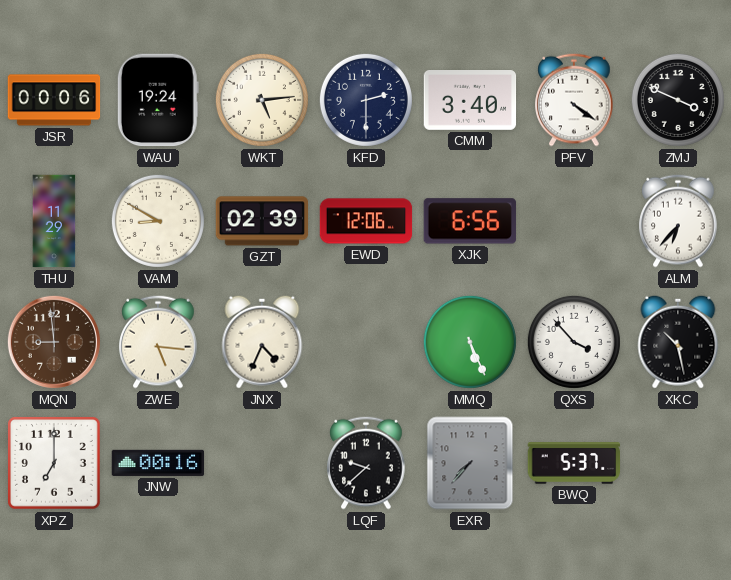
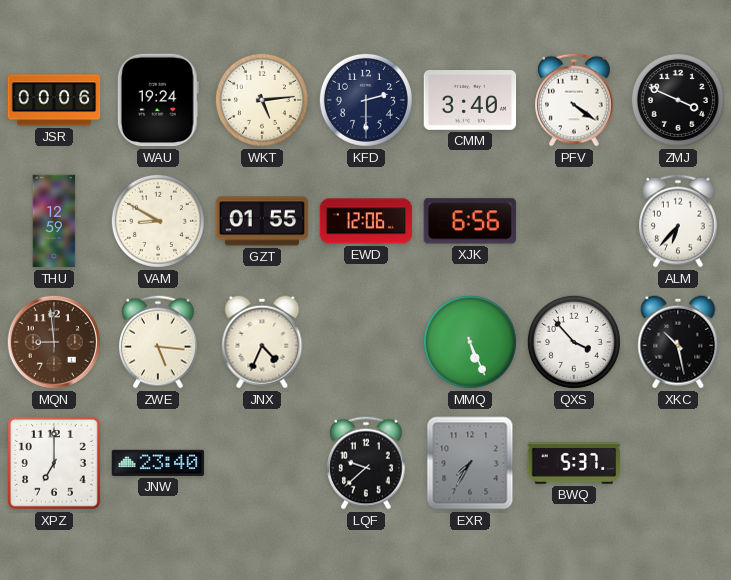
THU: 11:29 -> 12:59 (54, 221)
GZT: 02:39 -> 01:55 (262, 221)
JNW: 00:16 -> 23:40 (158, 463)
EXR: 7:37 -> 7:35 (470, 463)
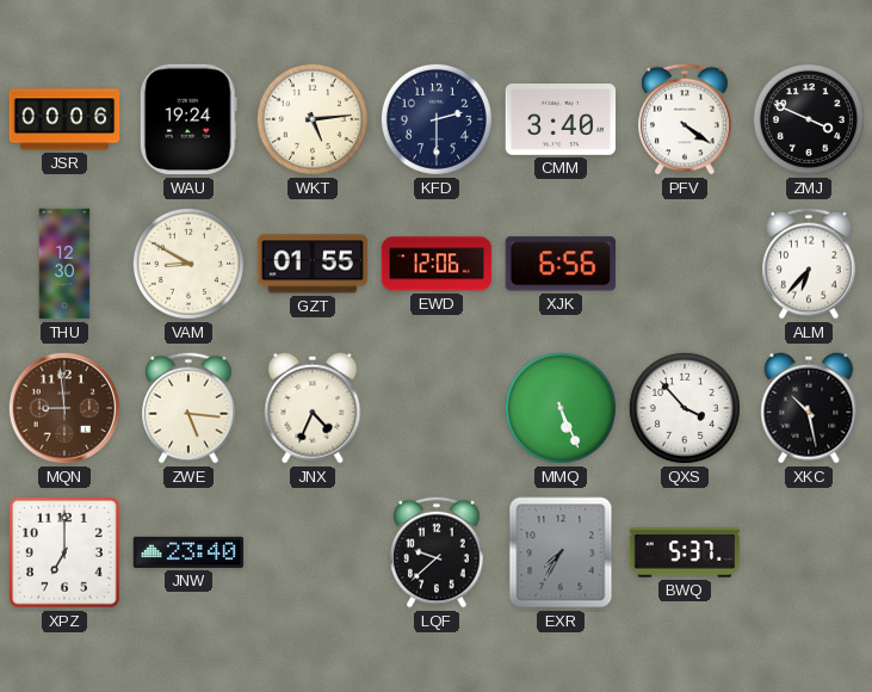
THU: 12:59 -> 12:30 (64, 264)
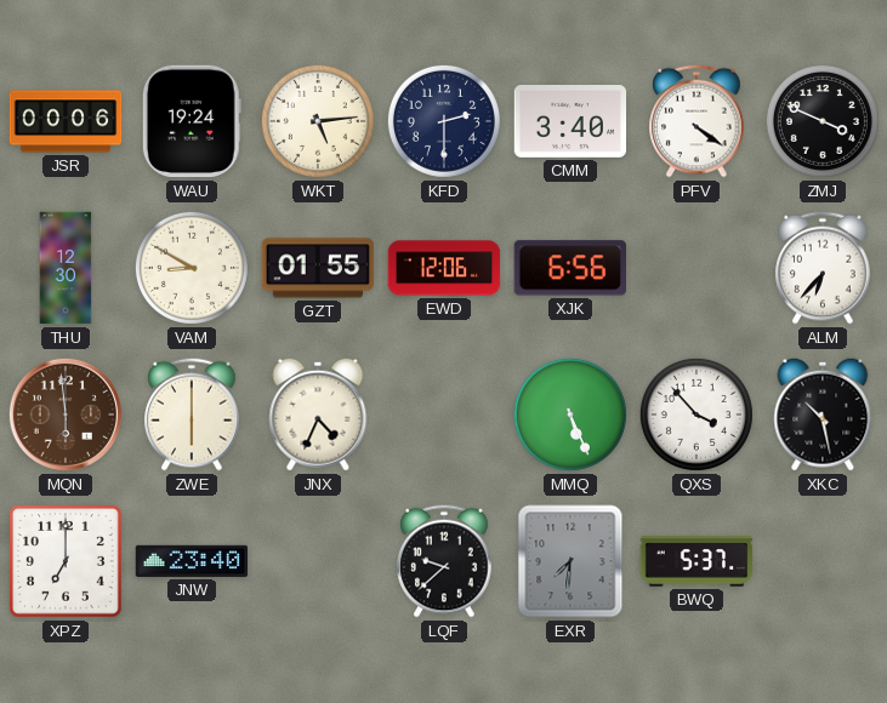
MQN: 8:59 -> 5:59 (66, 415)
ZWE: 5:16 -> 6:00 (192, 415)
EXR: 7:35 -> 7:31 (570, 561)
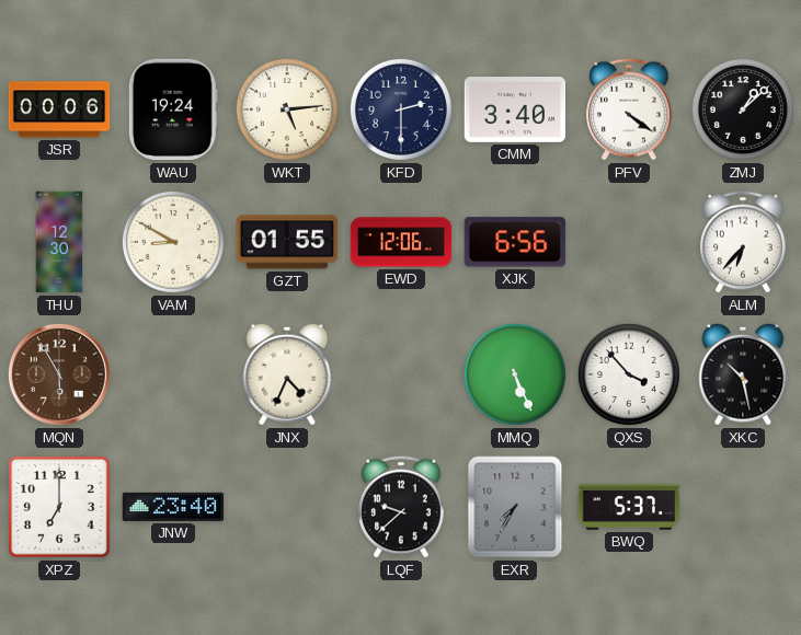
ZMJ: 3:49 -> 1:08 (743, 109)
MQN: 5:59 -> 5:55 (59, 374)
ZWE: 6:00 -> none (192, 415)
EXR: 7:31 -> 7:35 (515, 507)
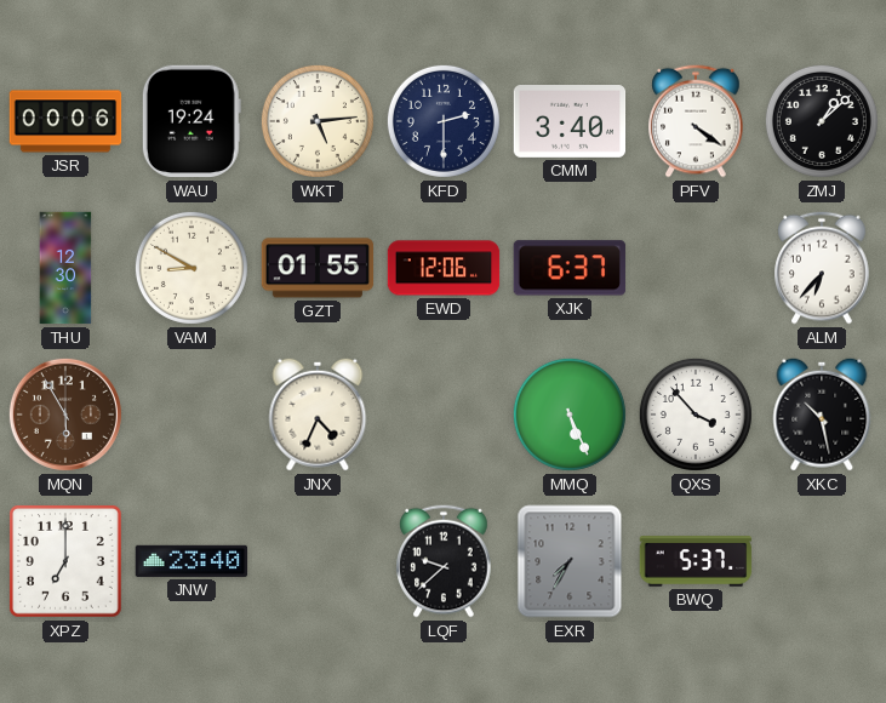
XJK: 6:56 -> 6:37 (568, 268)
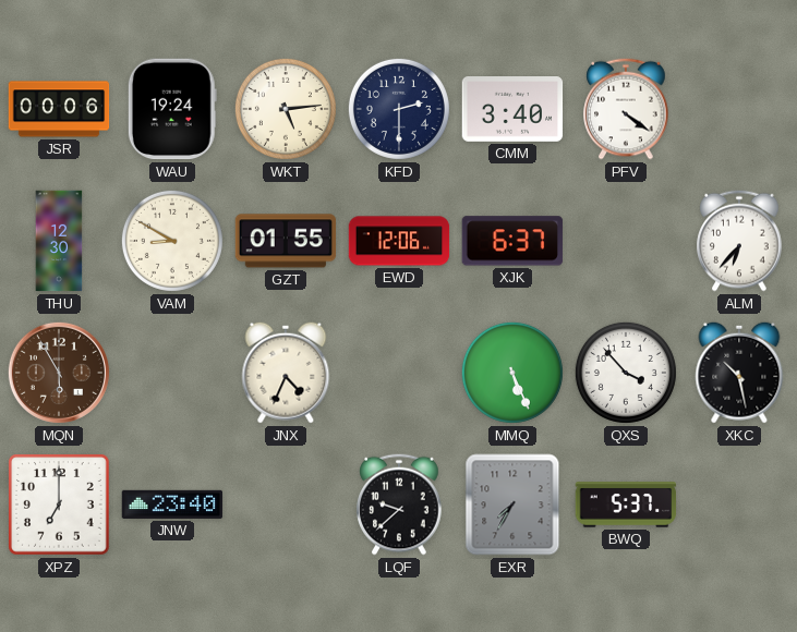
ZMJ: 1:08 -> none (822, 121)
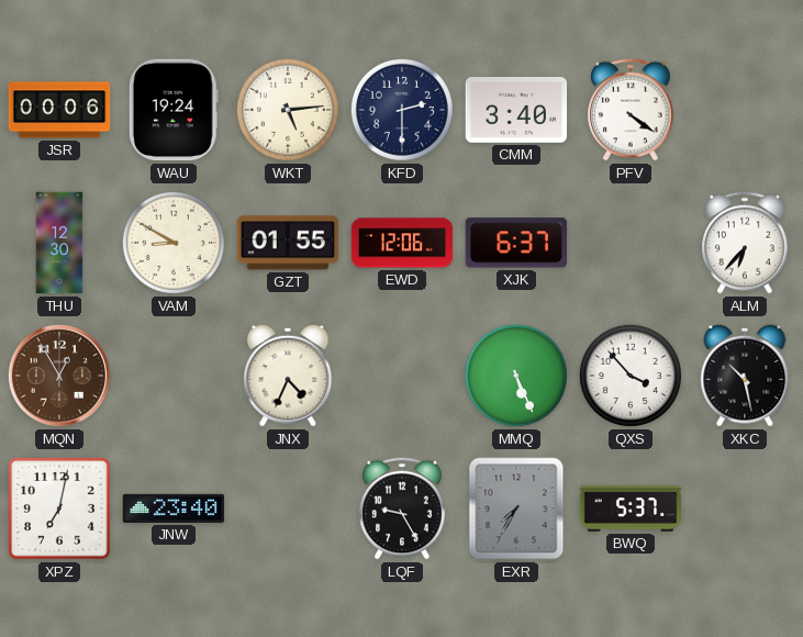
MQN: 5:55 -> 12:55 (59, 376)
XPZ: 7:00 -> 7:02 (60, 510)
LQF: 9:38 -> 9:25 (402, 509)
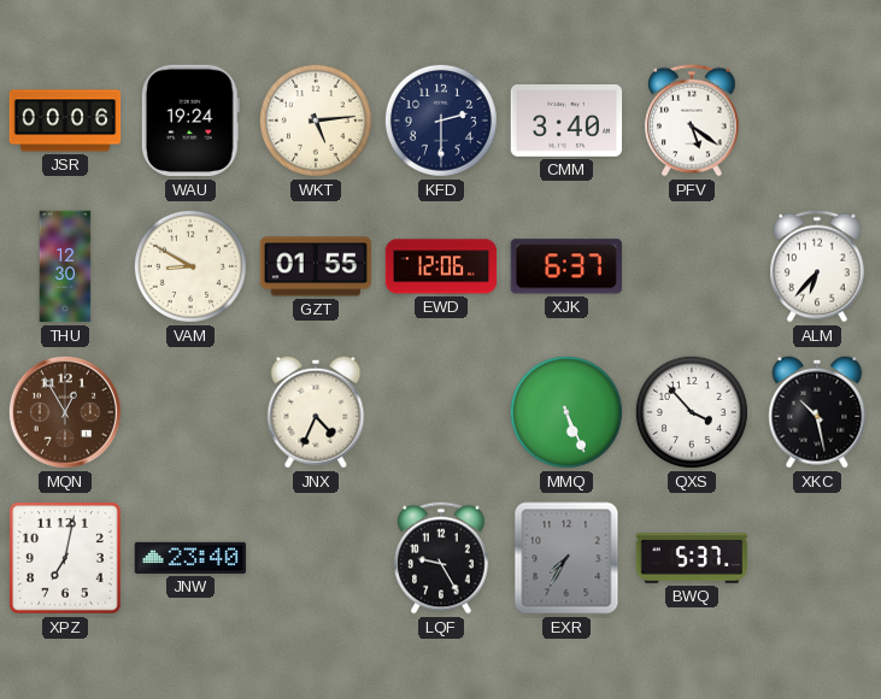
PFV: 4:21 -> 5:21 (692, 121)
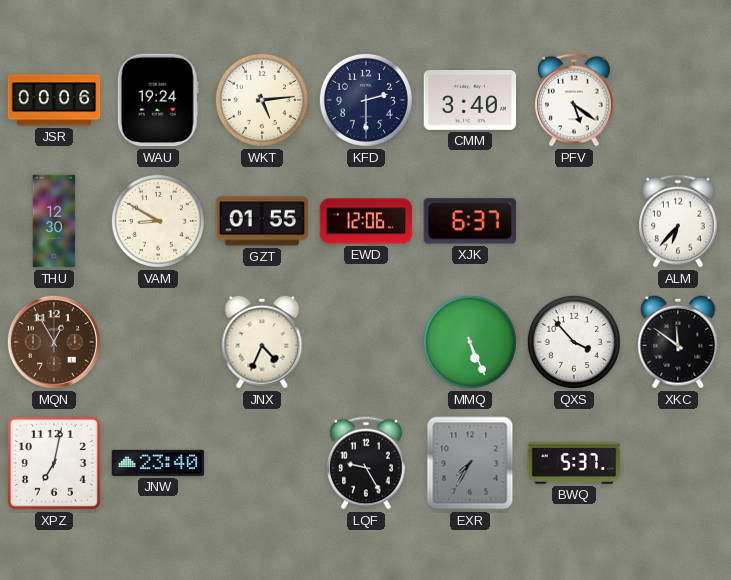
XKC: 10:28 -> 11:51 (678, 342)
